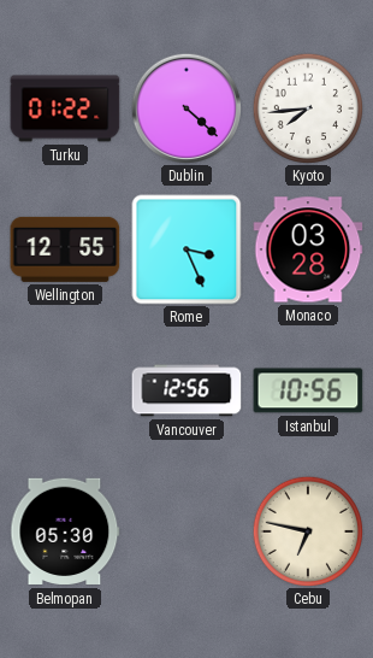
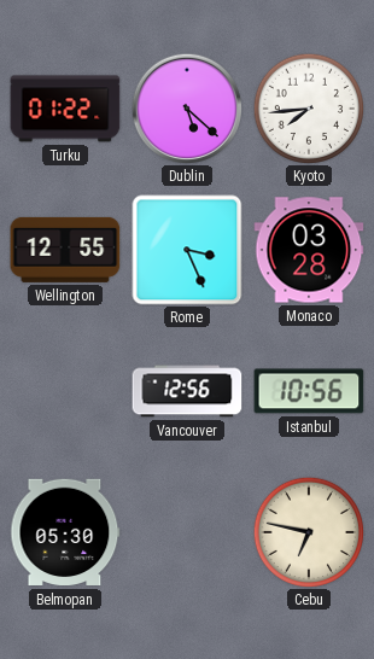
Dublin: 4:22 -> 5:22 (187, 109)
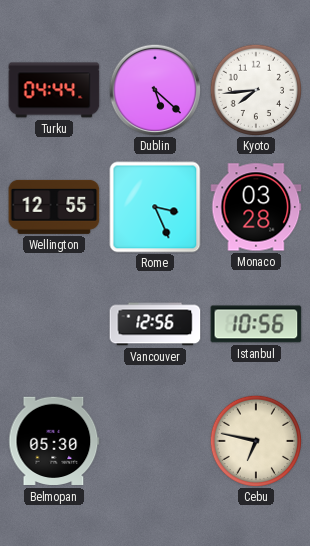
Turku: 01:22 -> 04:44 (54, 90)
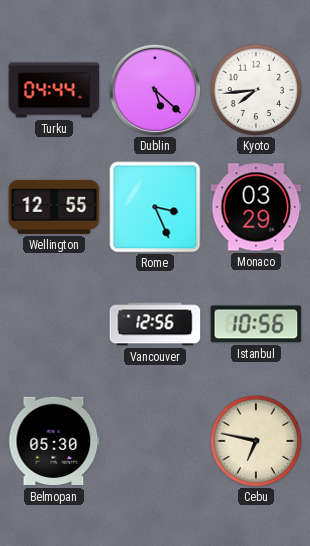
Monaco: 03:28 -> 03:29 (256, 207)
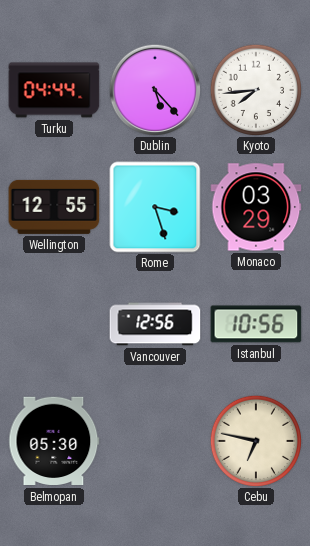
Dublin: 5:22 -> 5:23 (155, 90)
Rome: 3:26 -> 3:27 (155, 207)
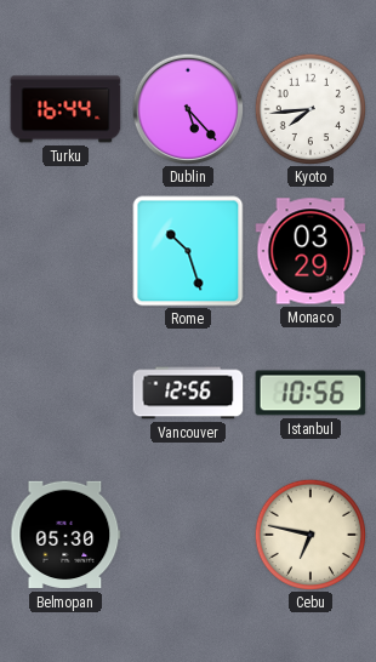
Turku: 04:44 -> 16:44 (65, 109)
Wellington: 12:55 -> none (54, 207)
Rome: 3:27 -> 10:27 (188, 251)
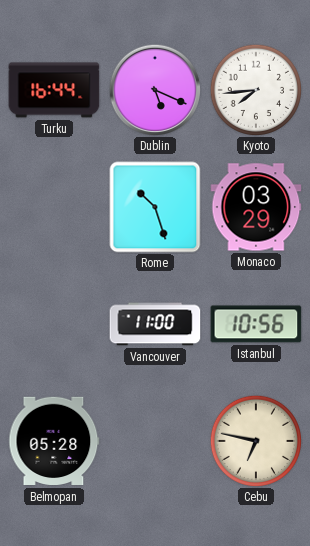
Dublin: 5:23 -> 5:19 (155, 90)
Vancouver: 12:56 -> 11:00 (155, 324)
Belmopan: 05:30 -> 05:28 (54, 441)
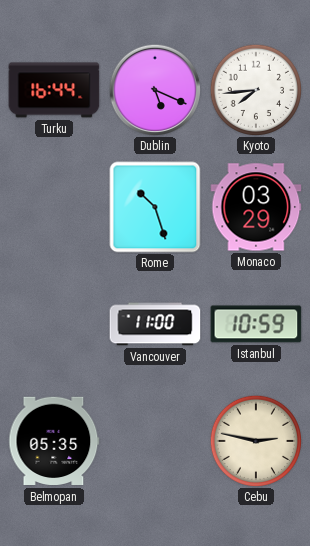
Istanbul: 10:56 -> 10:59 (256, 324)
Belmopan: 05:28 -> 05:35 (54, 441)
Cebu: 6:47 -> 2:47 (255, 440)
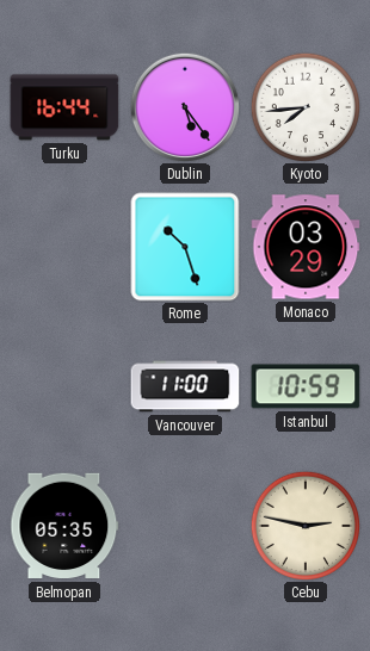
Dublin: 5:19 -> 5:24 (185, 107)
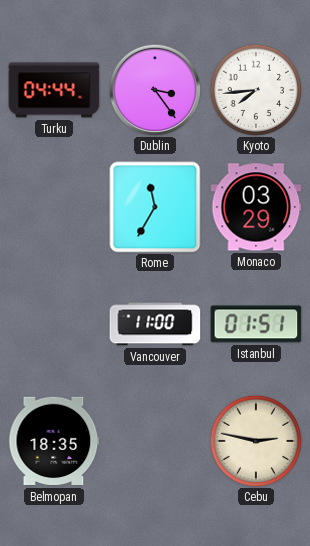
Turku: 16:44 -> 04:44 (54, 90)
Dublin: 5:24 -> 3:24 (155, 90)
Rome: 10:27 -> 11:35 (155, 207)
Istanbul: 10:59 -> 01:51 (256, 324)
Belmopan: 05:35 -> 18:35 (54, 441)
